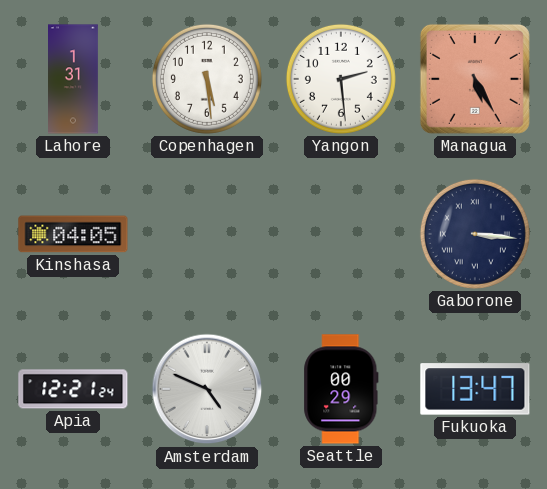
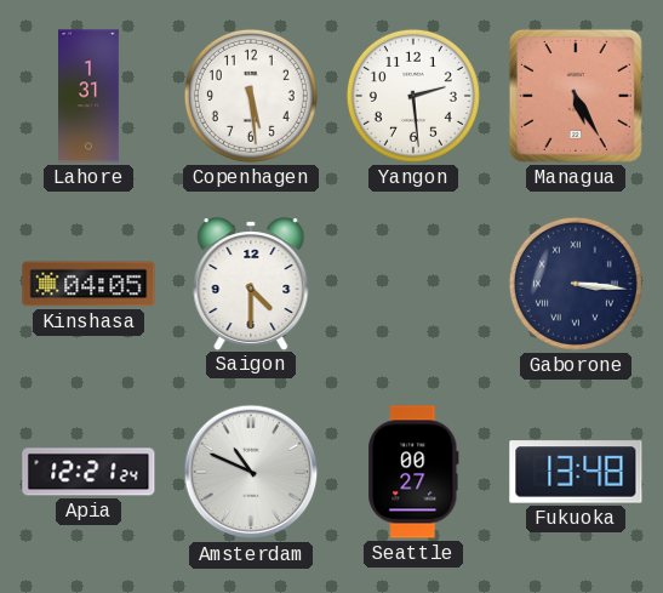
Saigon: none -> 4:30 (251, 284)
Amsterdam: 4:49 -> 10:49 (251, 472)
Seattle: 00:29 -> 00:27 (413, 472)
Fukuoka: 13:47 -> 13:48 (576, 472)
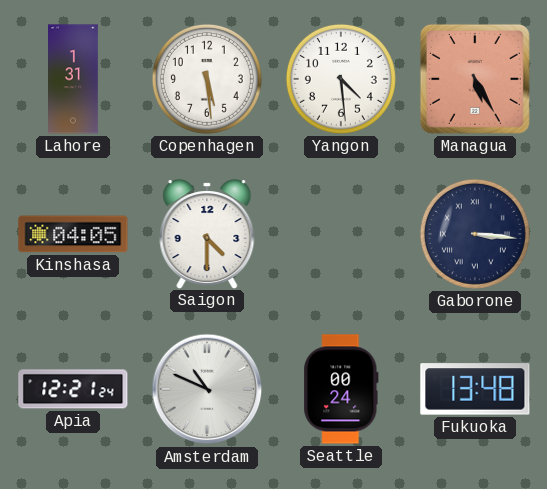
Yangon: 2:29 -> 4:29 (341, 79)
Seattle: 00:27 -> 00:24 (341, 389)
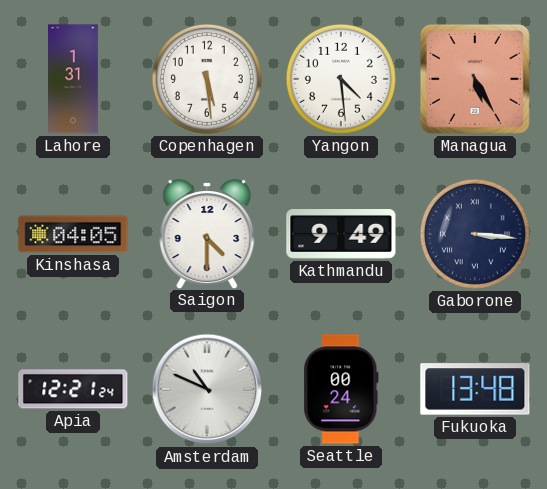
Kathmandu: none -> 9:49 (341, 235)
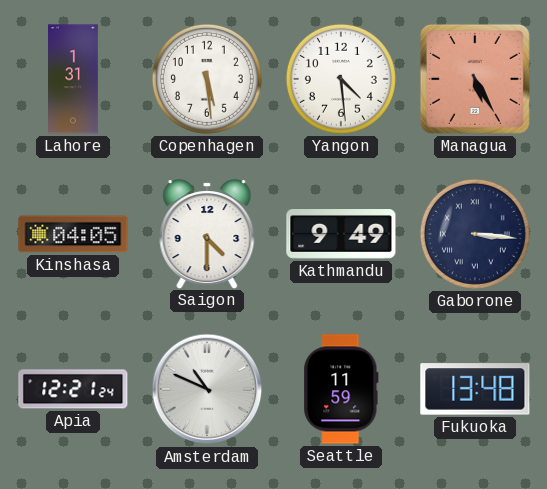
Seattle: 00:24 -> 11:59 (341, 389)
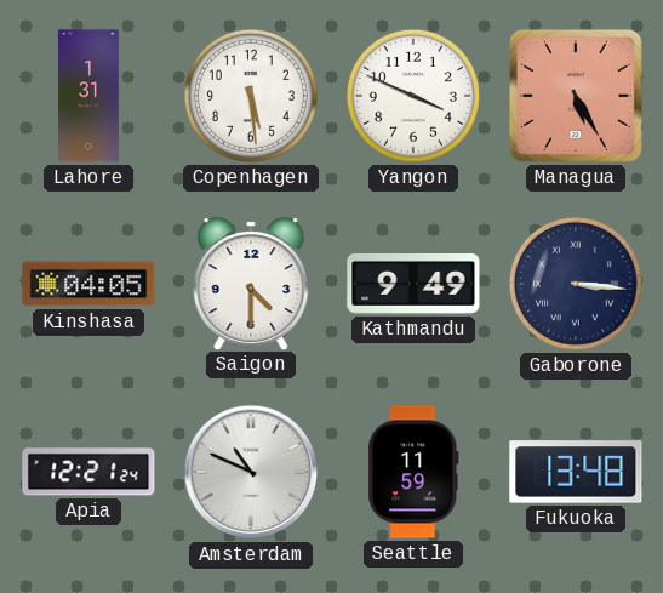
Yangon: 4:29 -> 3:49 (413, 96)
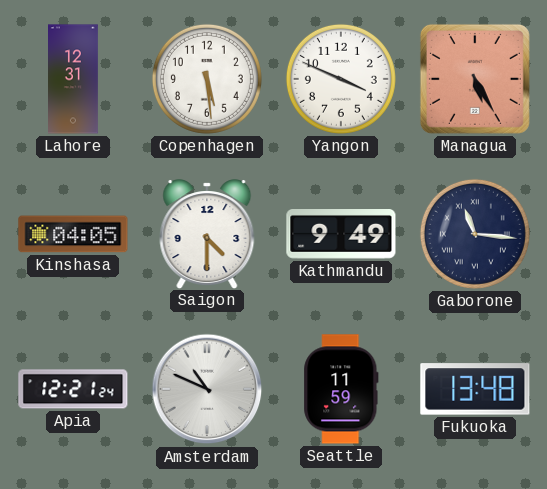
Lahore: 1:31 -> 12:31 (74, 79)
Gaborone: 3:16 -> 11:16 (475, 234)
